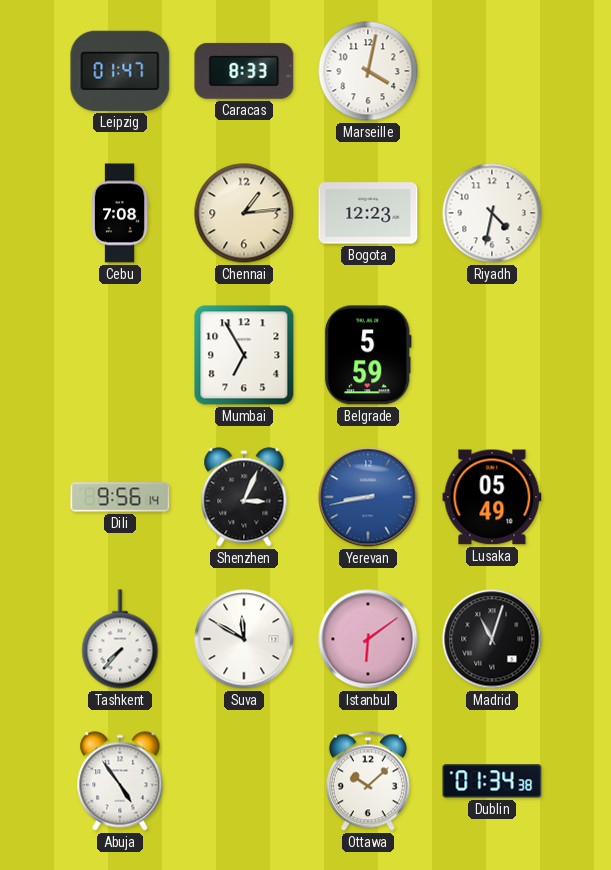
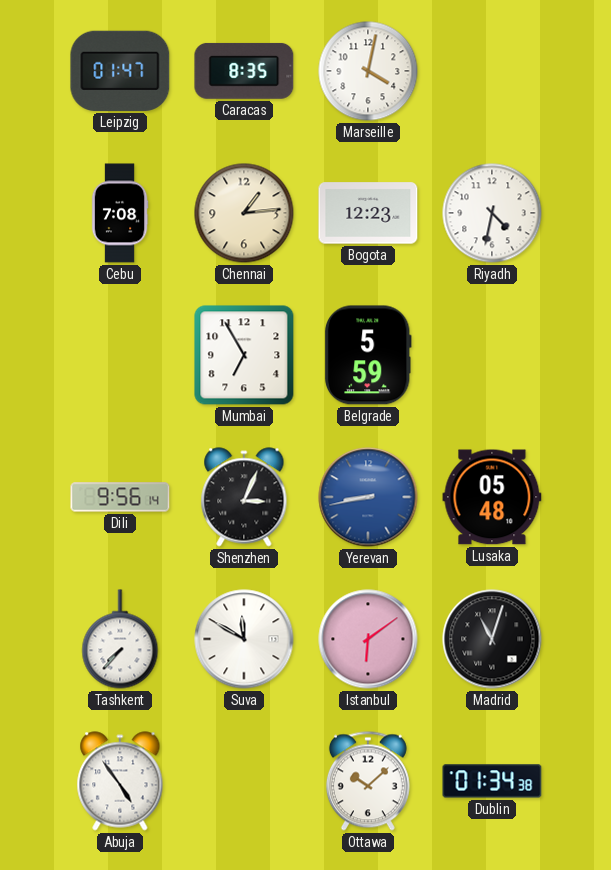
Caracas: 8:33 -> 8:35 (244, 71)
Lusaka: 05:49 -> 05:48 (492, 497)
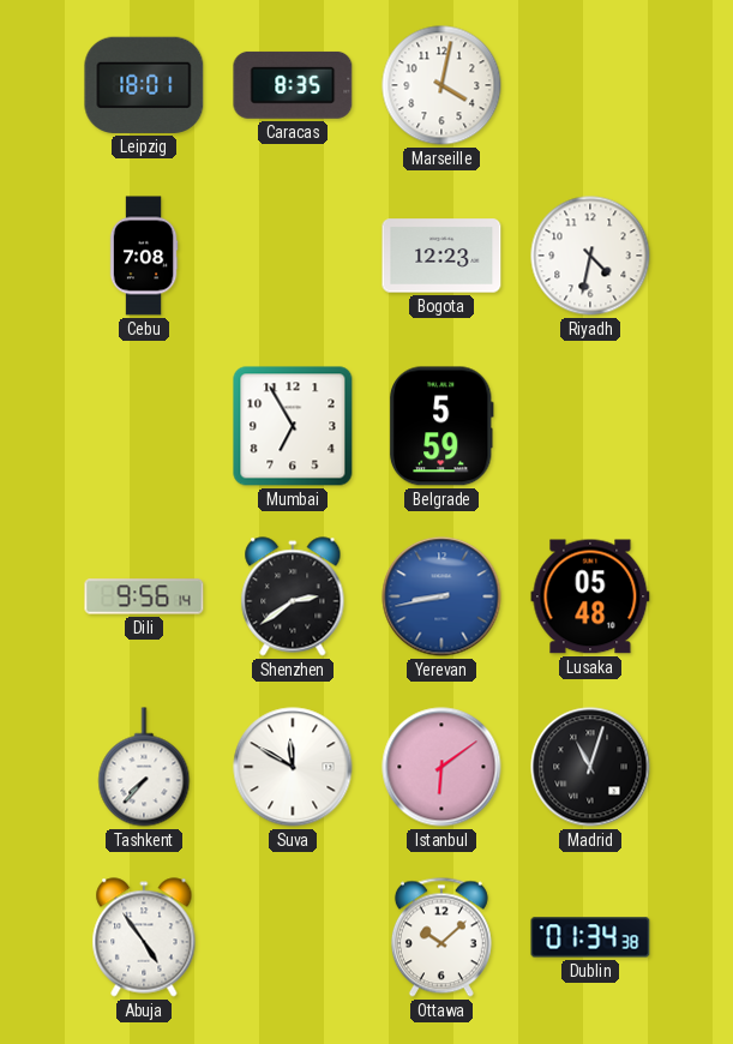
Leipzig: 01:47 -> 18:01 (144, 85)
Chennai: 1:14 -> none (244, 213)
Shenzhen: 3:04 -> 2:39 (293, 596)
